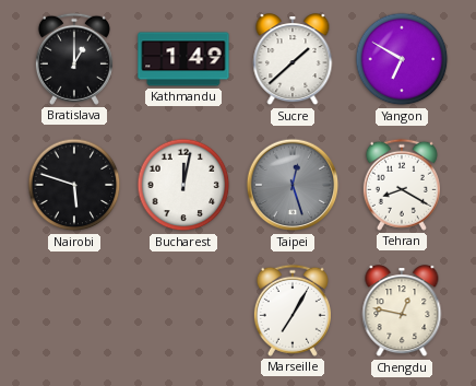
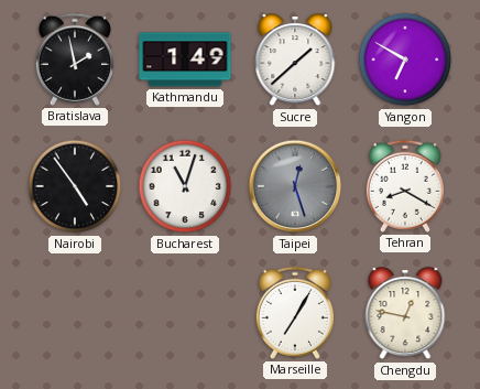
Bratislava: 1:00 -> 1:58 (75, 60)
Nairobi: 5:48 -> 4:54 (75, 186)
Bucharest: 12:02 -> 11:03 (185, 186)
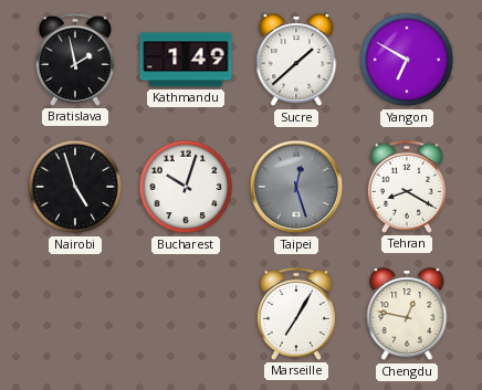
Nairobi: 4:54 -> 4:57 (75, 187)
Bucharest: 11:03 -> 10:03 (186, 187)
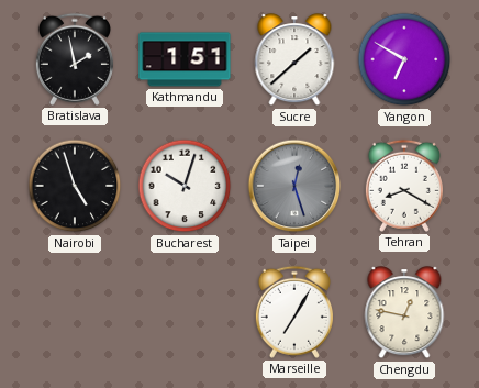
Kathmandu: 1:49 -> 1:51 (185, 59)
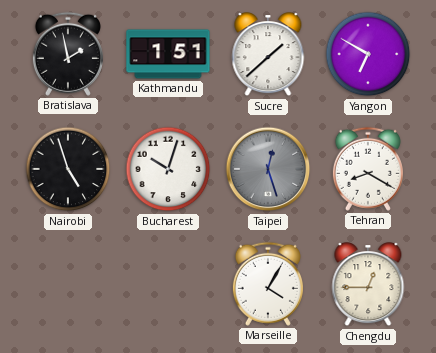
Marseille: 7:05 -> 4:05 (268, 284)
Chengdu: 12:47 -> 12:45 (368, 285)
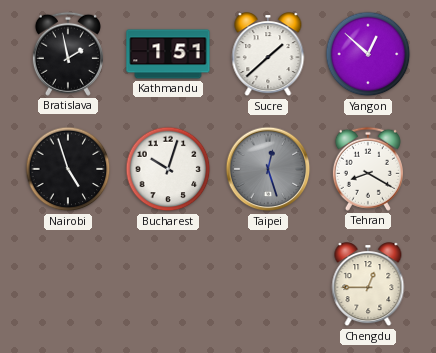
Yangon: 6:50 -> 12:52 (368, 54)
Marseille: 4:05 -> none (268, 284)
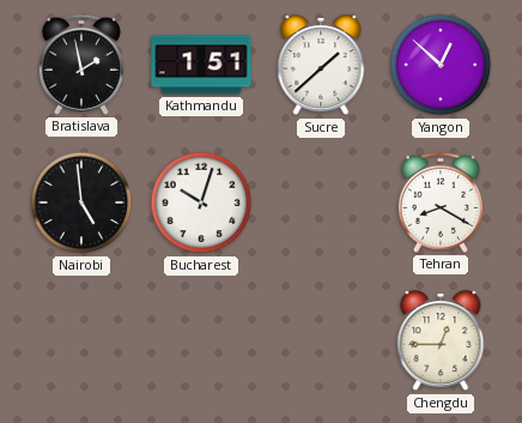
Nairobi: 4:57 -> 4:59 (81, 203)
Taipei: 12:27 -> none (268, 169)
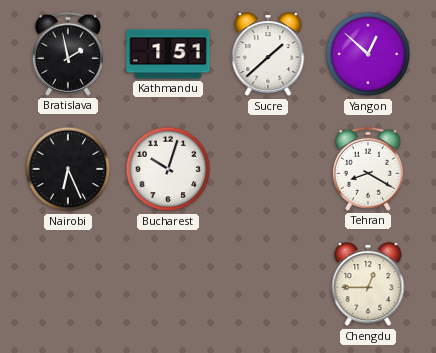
Nairobi: 4:59 -> 6:26 (68, 169)
